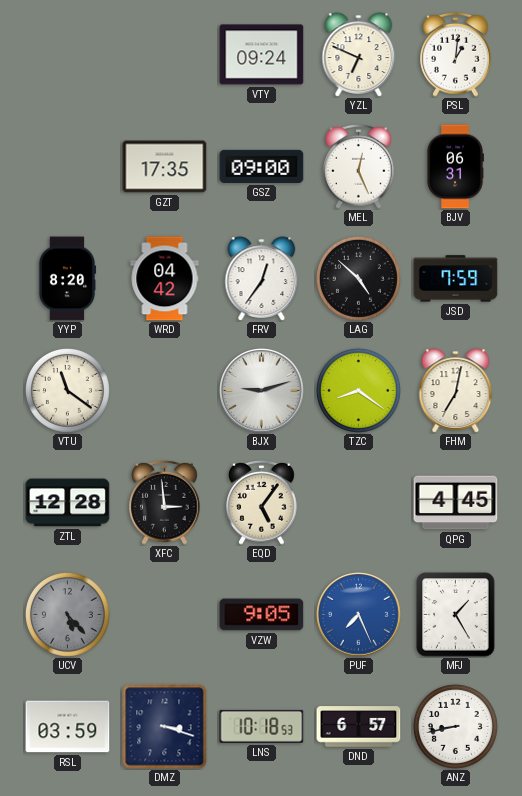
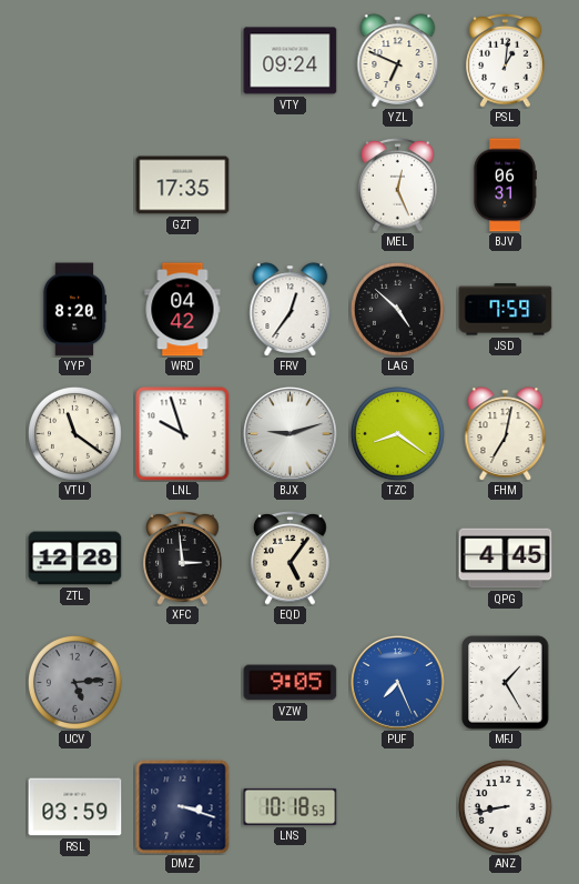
GSZ: 09:00 -> none (262, 166)
LNL: none -> 9:57 (183, 434)
UCV: 5:23 -> 5:14 (74, 682)
DND: 6:57 -> none (359, 727)
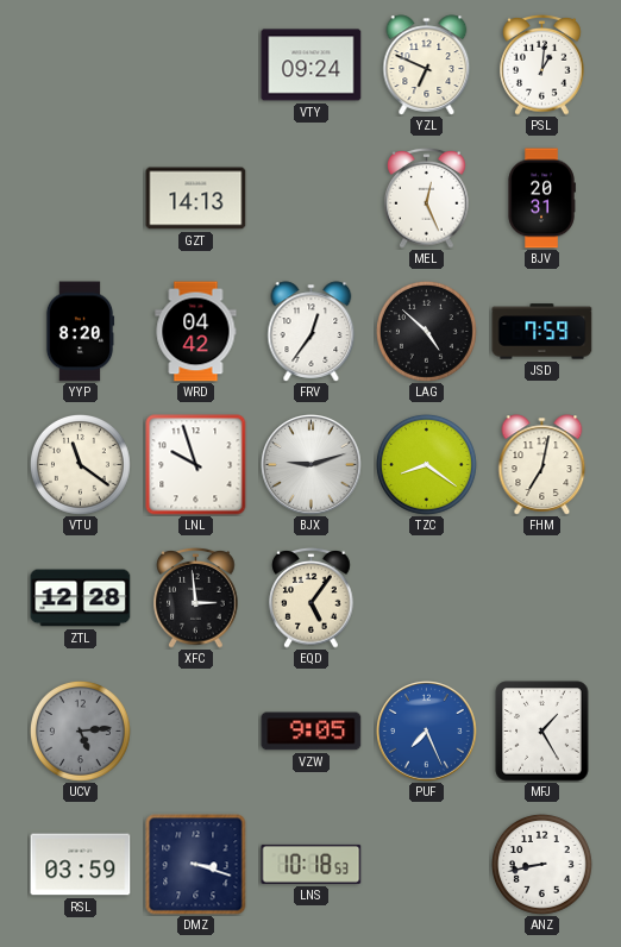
GZT: 17:35 -> 14:13 (196, 199)
BJV: 06:31 -> 20:31 (541, 199)
QPG: 4:45 -> none (506, 559)
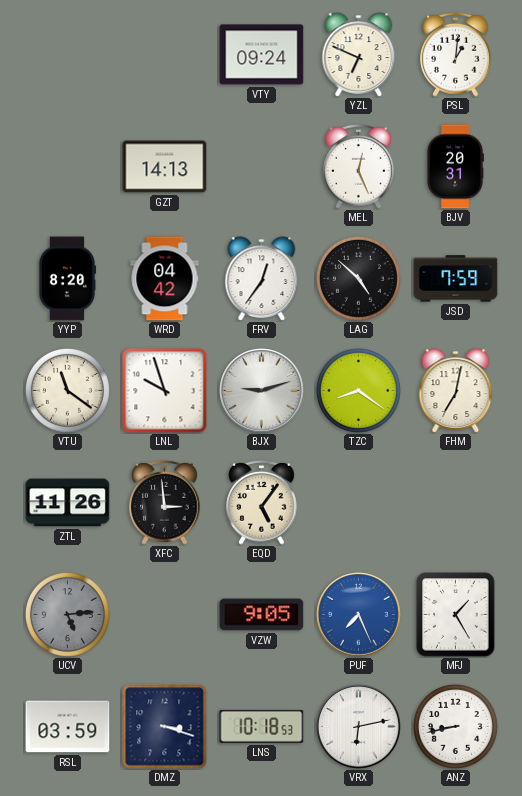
ZTL: 12:28 -> 11:26 (68, 503)
VRX: none -> 6:13 (359, 727)
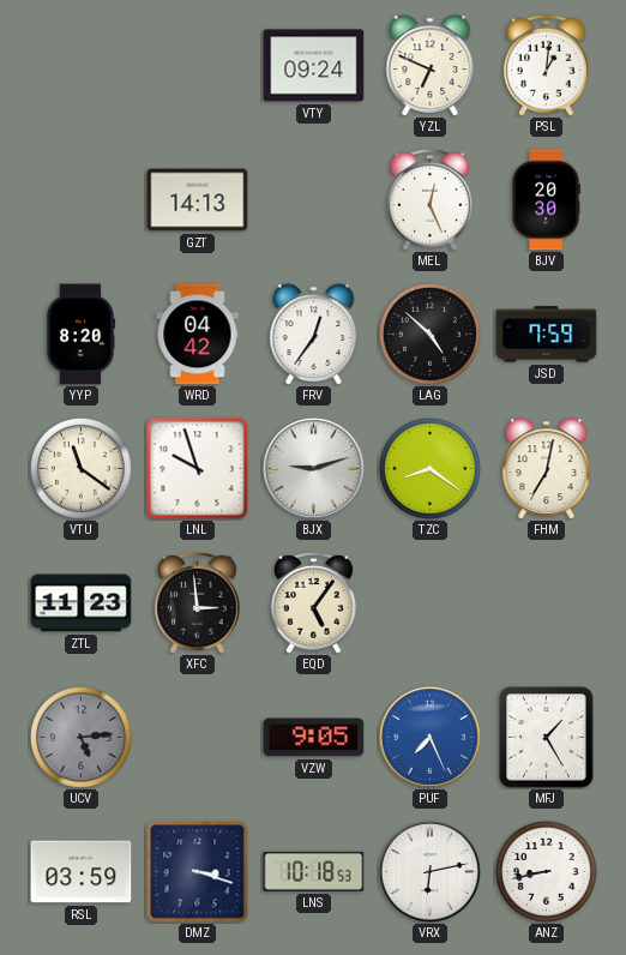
BJV: 20:31 -> 20:30 (546, 200)
ZTL: 11:26 -> 11:23 (82, 603)
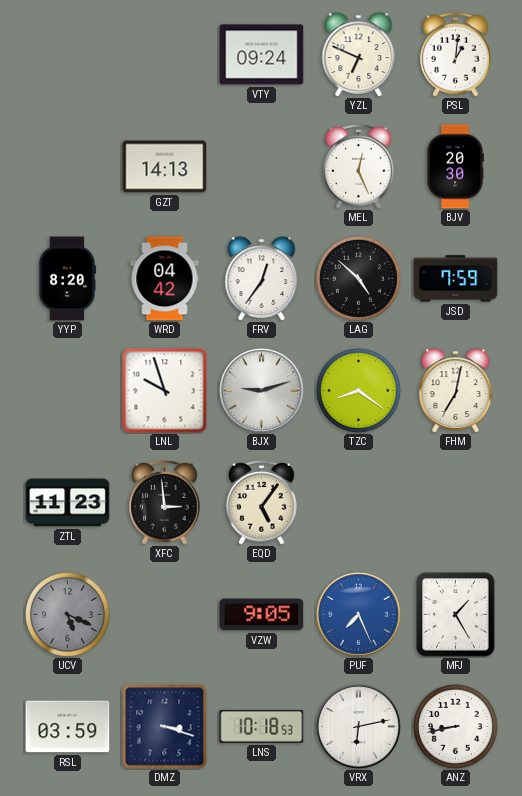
VTU: 11:21 -> none (80, 468)
UCV: 5:14 -> 5:19 (67, 614)
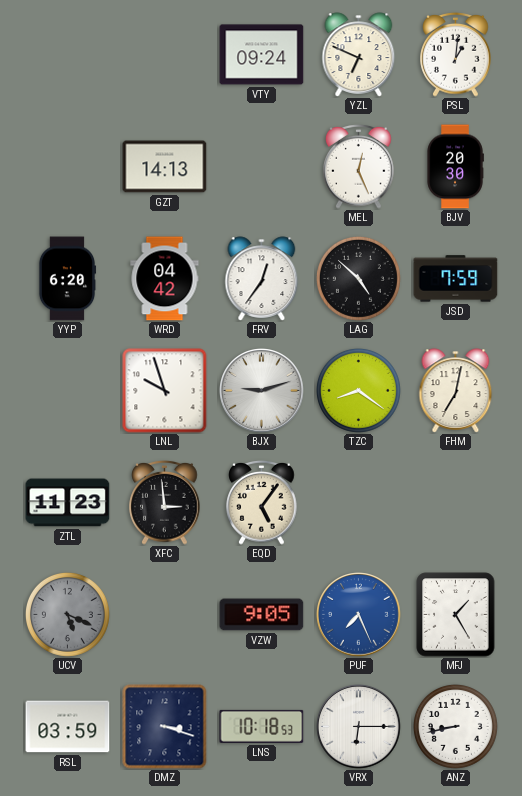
YYP: 8:20 -> 6:20 (67, 279)
VRX: 6:13 -> 6:15 (359, 727)
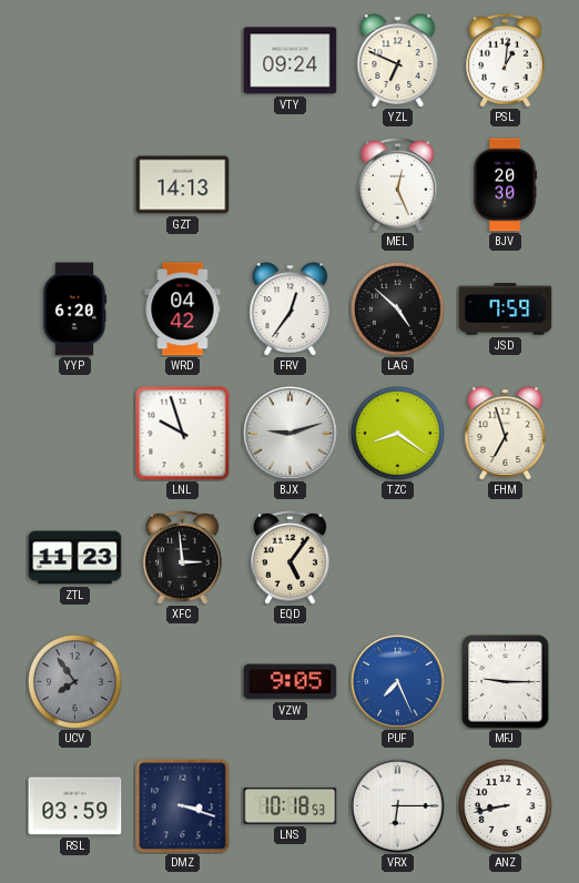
FHM: 7:02 -> 6:57 (506, 434)
UCV: 5:19 -> 7:54 (74, 681)
MFJ: 1:25 -> 9:15 (506, 682)
